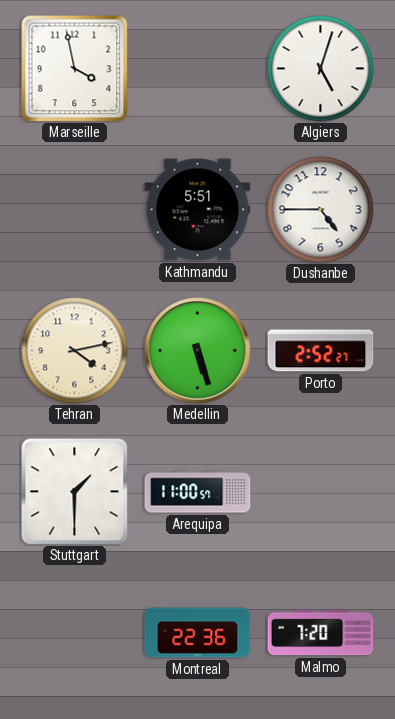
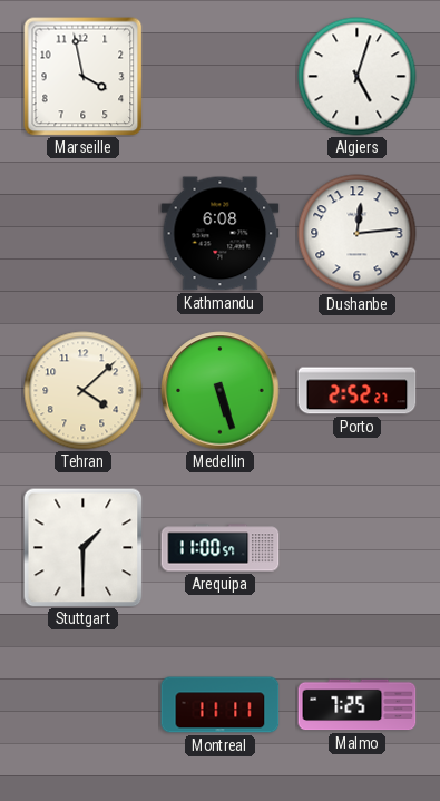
Kathmandu: 5:51 -> 6:08 (221, 234)
Dushanbe: 4:45 -> 12:14 (358, 234)
Tehran: 4:13 -> 4:08 (84, 391)
Montreal: 22:36 -> 11:11 (221, 705)
Malmo: 7:20 -> 7:25 (358, 705)
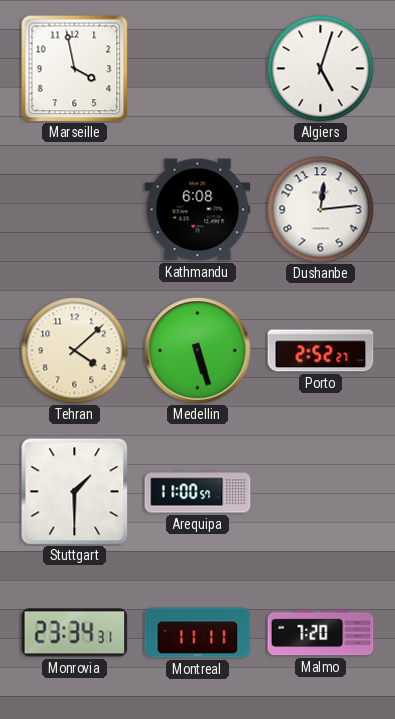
Monrovia: none -> 23:34 (75, 633)
Malmo: 7:25 -> 7:20 (321, 633)
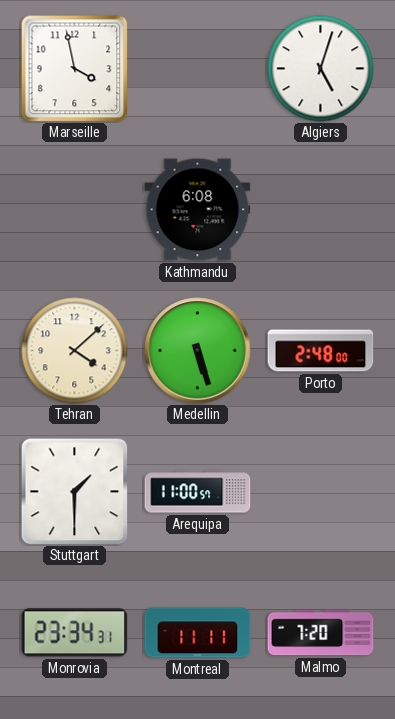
Dushanbe: 12:14 -> none (321, 210)
Porto: 2:52 -> 2:48 (321, 351)
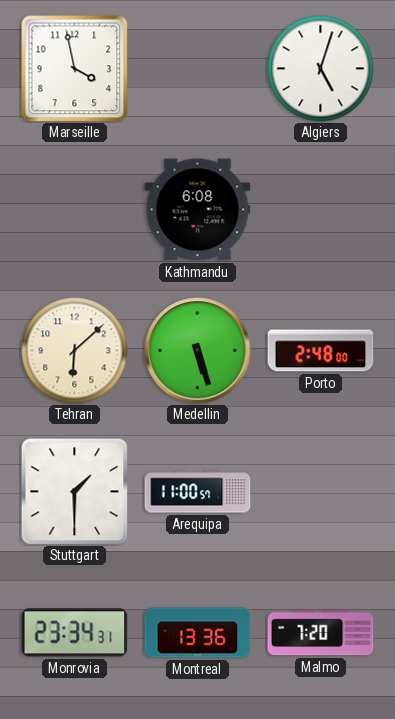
Tehran: 4:08 -> 6:08 (75, 351)
Montreal: 11:11 -> 13:36 (198, 633)
